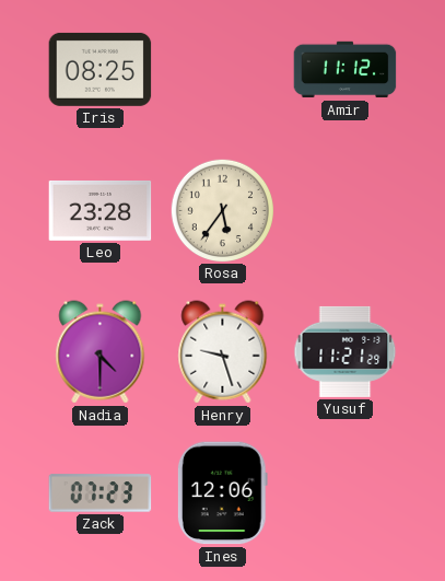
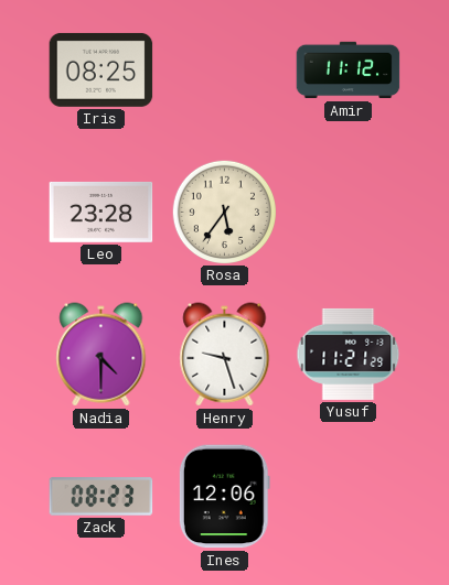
Zack: 07:23 -> 08:23 (101, 497)
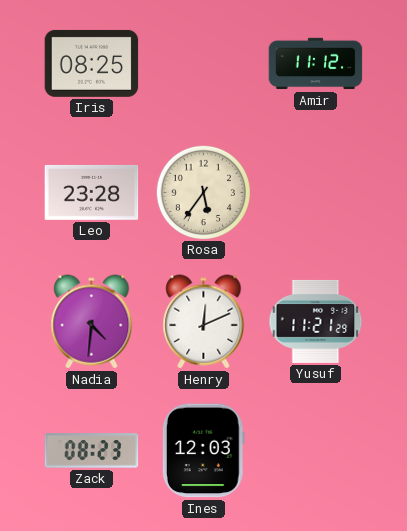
Nadia: 4:30 -> 4:31 (92, 322)
Henry: 9:27 -> 12:11 (204, 322)
Ines: 12:06 -> 12:03 (203, 451)
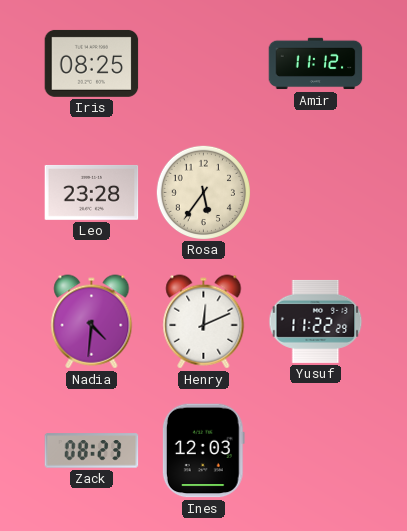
Yusuf: 11:21 -> 11:22 (316, 321)
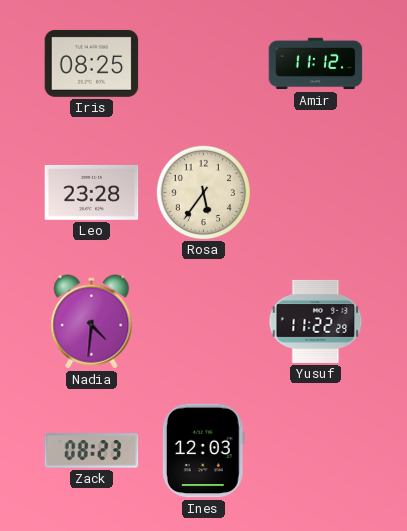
Henry: 12:11 -> none (204, 322)
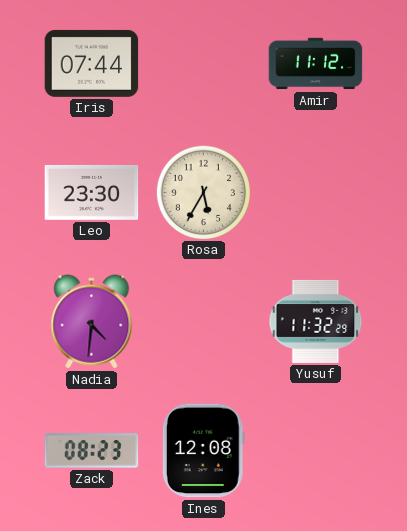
Iris: 08:25 -> 07:44 (92, 63)
Leo: 23:28 -> 23:30 (92, 192)
Rosa: 5:36 -> 5:35 (203, 192)
Yusuf: 11:22 -> 11:32 (316, 321)
Ines: 12:03 -> 12:08 (203, 451)
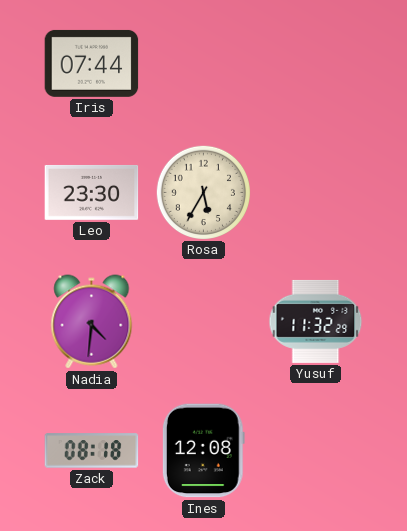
Amir: 11:12 -> none (316, 64)
Zack: 08:23 -> 08:18 (92, 451)
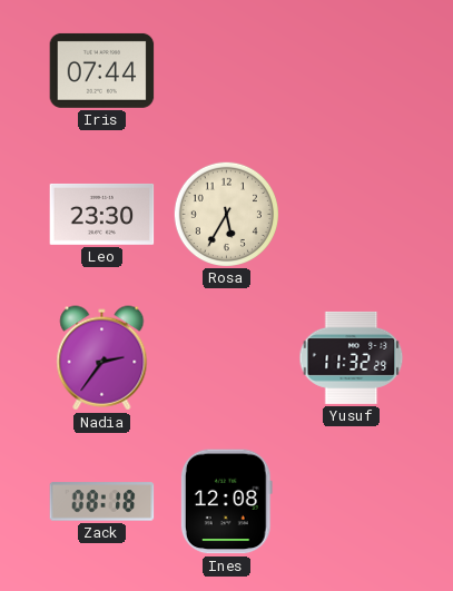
Nadia: 4:31 -> 2:36 (102, 358)
